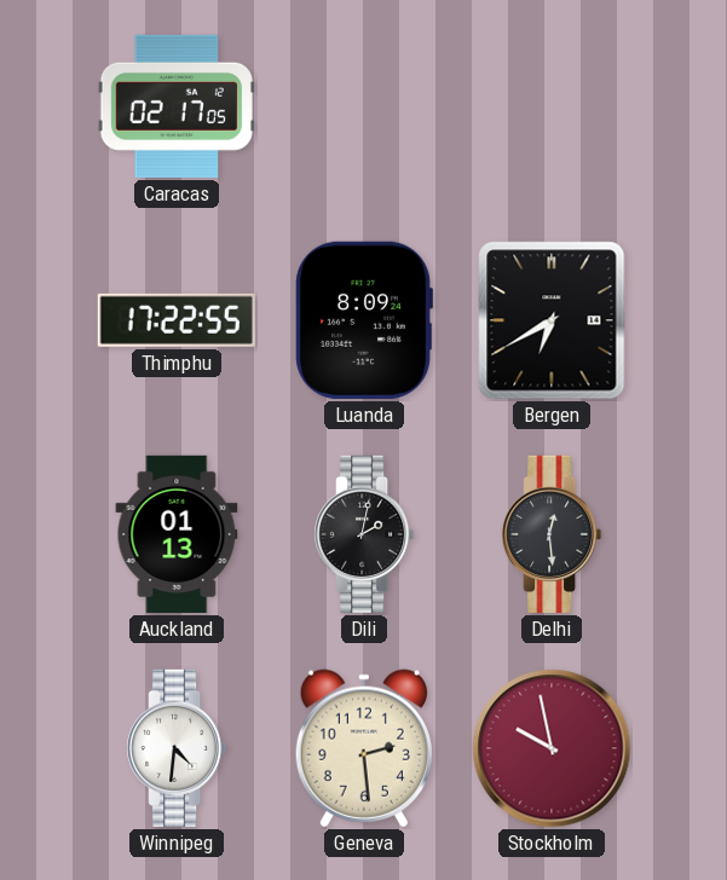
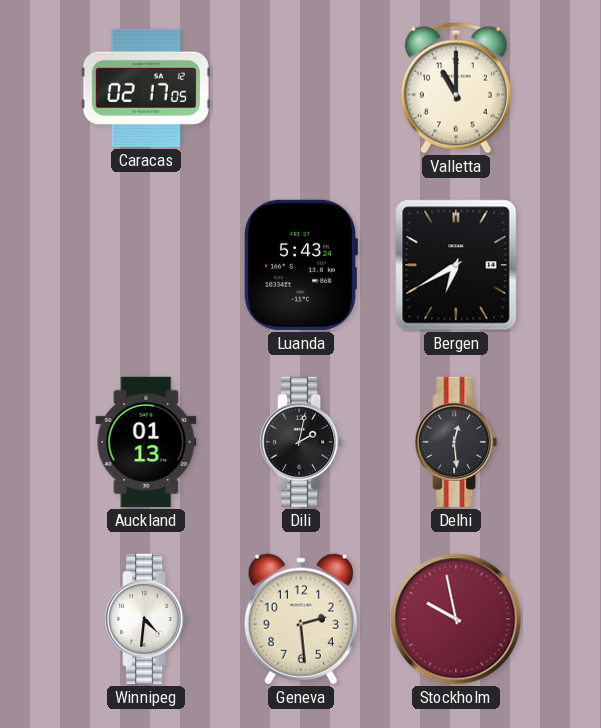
Valletta: none -> 11:00 (456, 88)
Thimphu: 17:22 -> none (177, 320)
Luanda: 8:09 -> 5:43 (301, 265)
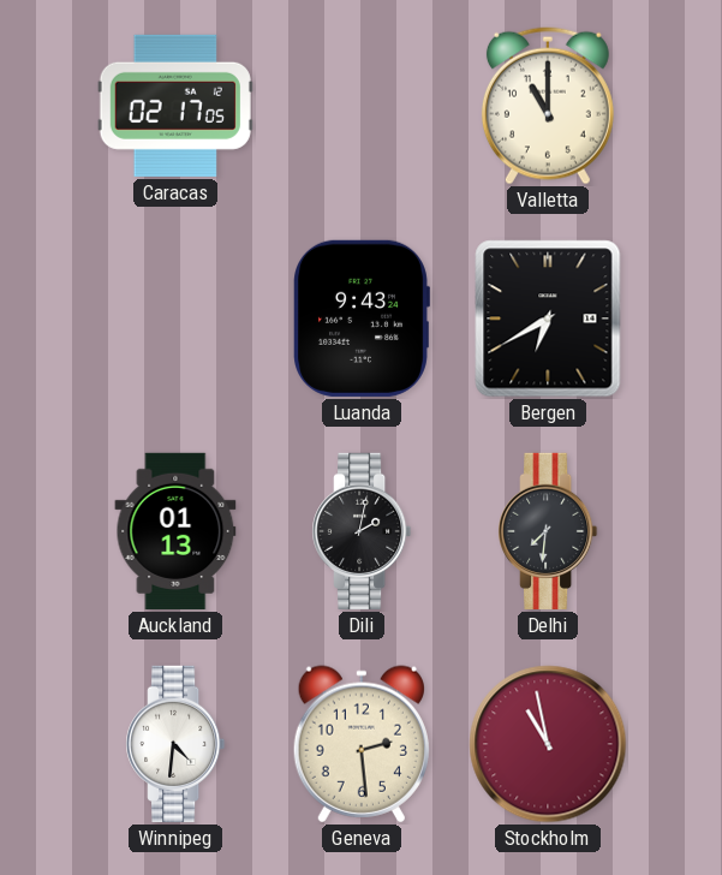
Luanda: 5:43 -> 9:43 (362, 319)
Delhi: 12:29 -> 7:31 (548, 531)
Stockholm: 9:58 -> 10:58 (548, 744)
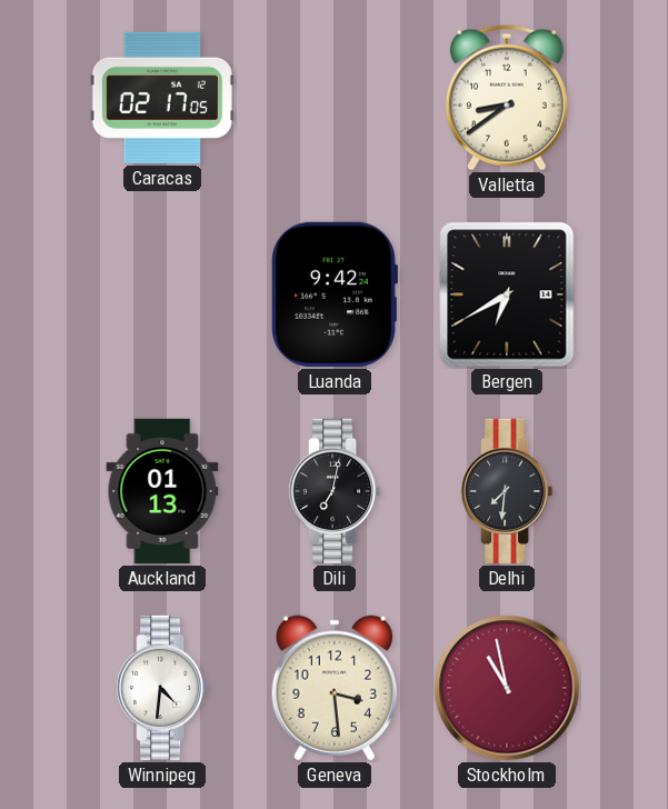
Valletta: 11:00 -> 8:39 (507, 98)
Luanda: 9:43 -> 9:42 (335, 294)
Dili: 2:02 -> 7:02 (335, 491)
Geneva: 2:29 -> 3:29 (335, 688)
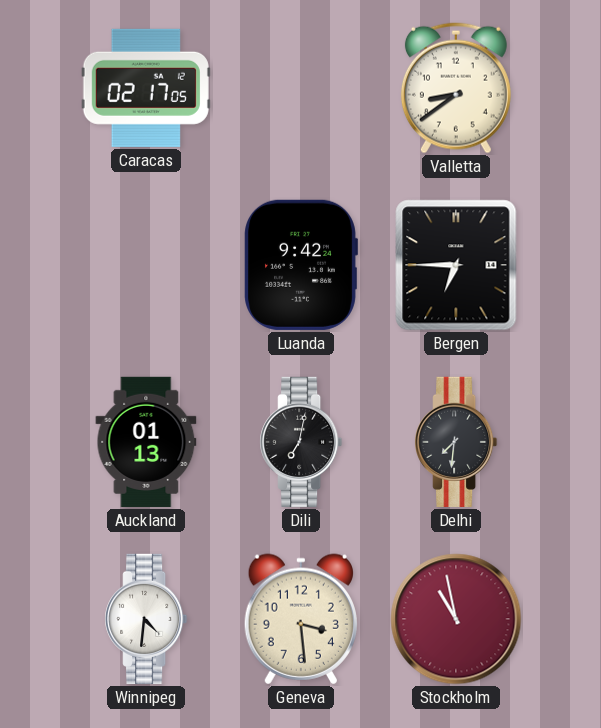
Bergen: 6:40 -> 6:45 (456, 265)
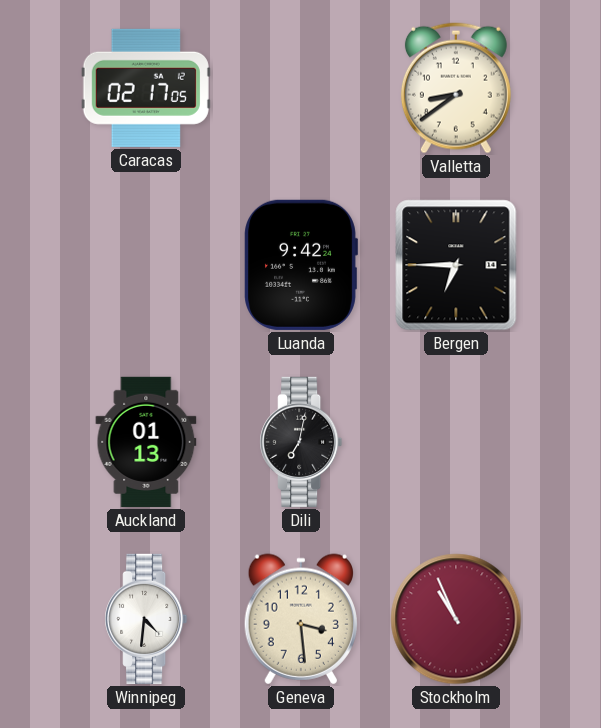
Delhi: 7:31 -> none (456, 442)
Stockholm: 10:58 -> 10:56 (456, 619)
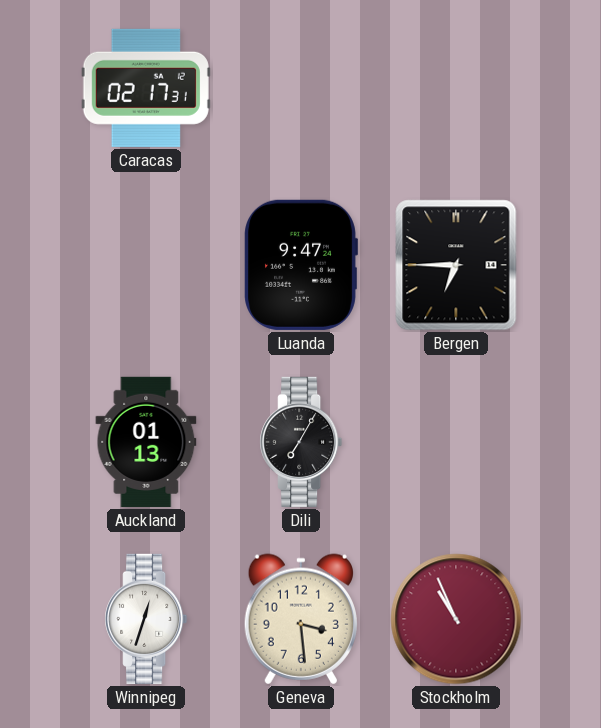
Caracas: 02:17:05 -> 02:17:31 (146, 88)
Valletta: 8:39 -> none (456, 88)
Luanda: 9:42 -> 9:47 (301, 265)
Dili: 7:02 -> 7:05 (301, 442)
Winnipeg: 4:31 -> 12:33 (146, 619)
